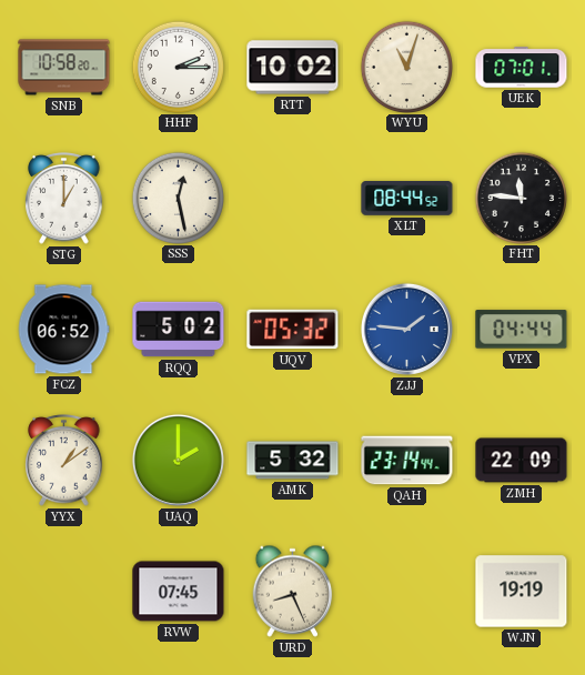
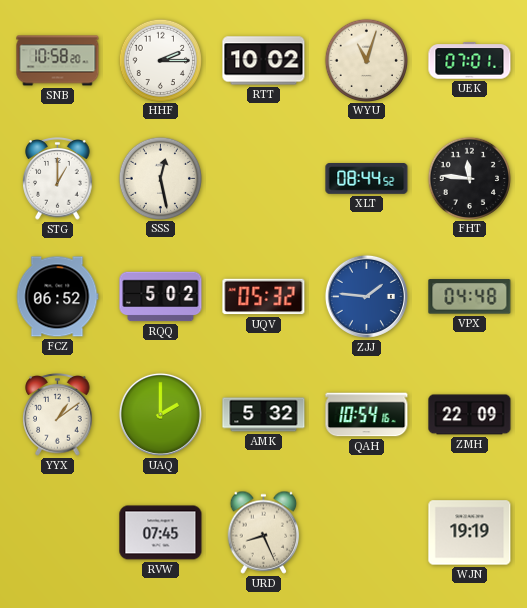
VPX: 04:44 -> 04:48 (470, 297)
QAH: 23:14 -> 10:54 (367, 415)
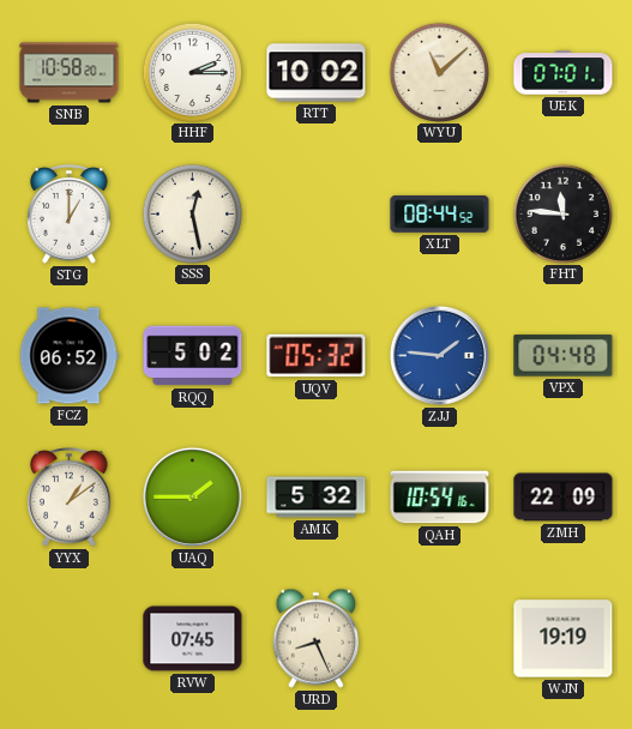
WYU: 11:03 -> 11:08 (439, 72)
UAQ: 2:00 -> 1:45 (192, 496)
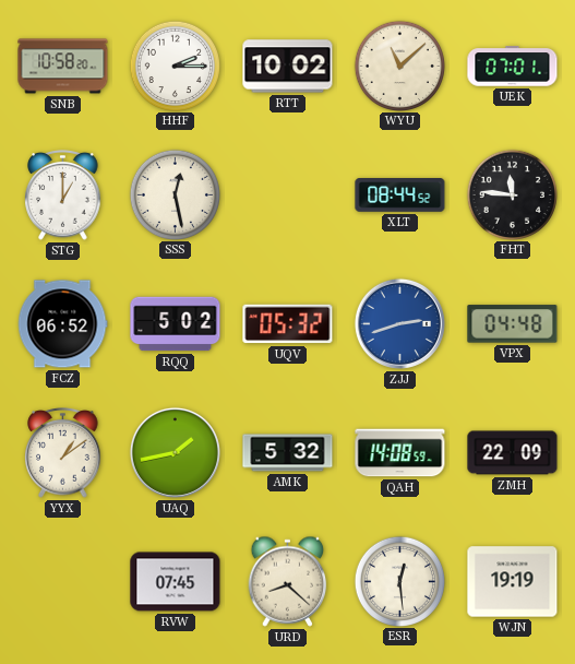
ZJJ: 1:46 -> 2:42 (399, 323)
UAQ: 1:45 -> 1:43 (175, 452)
QAH: 10:54 -> 14:08 (400, 453)
URD: 8:26 -> 8:22 (288, 581)
ESR: none -> 12:29 (399, 581)
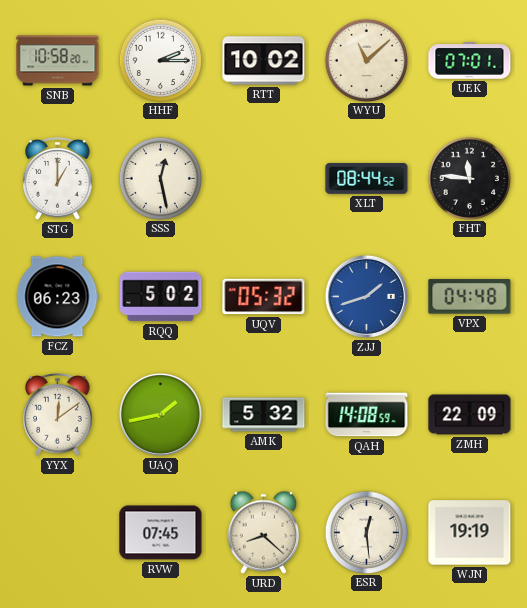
FCZ: 06:52 -> 06:23 (57, 297)
ZJJ: 2:42 -> 1:42 (366, 296)
YYX: 1:09 -> 12:09 (58, 415)
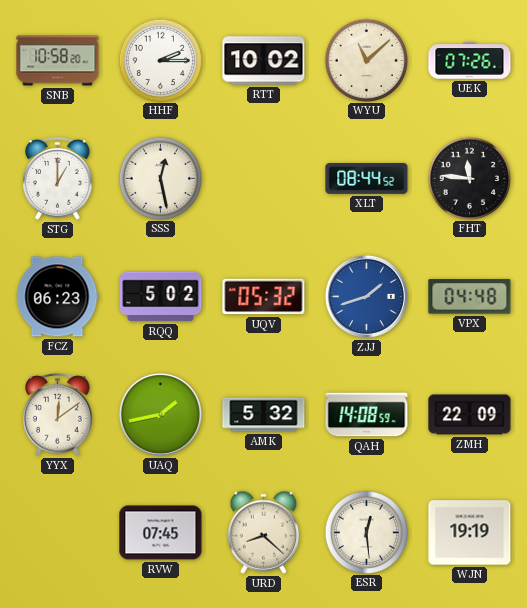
UEK: 07:01 -> 07:26 (470, 61)
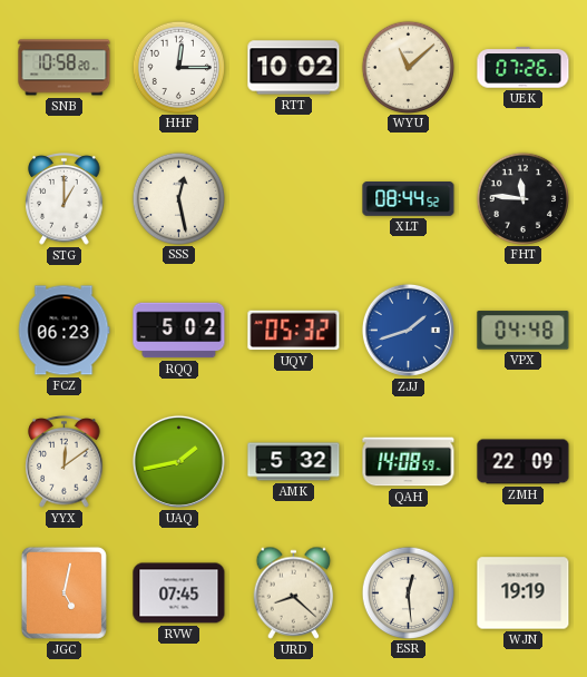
HHF: 2:15 -> 12:15 (178, 67)
JGC: none -> 5:02 (63, 592)
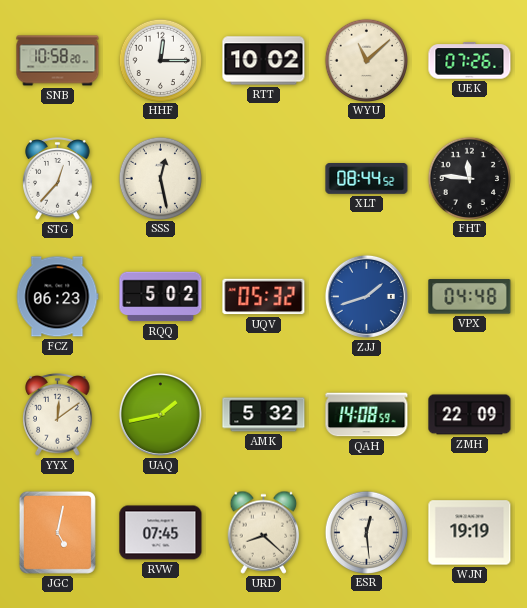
STG: 1:00 -> 12:37 (58, 179)
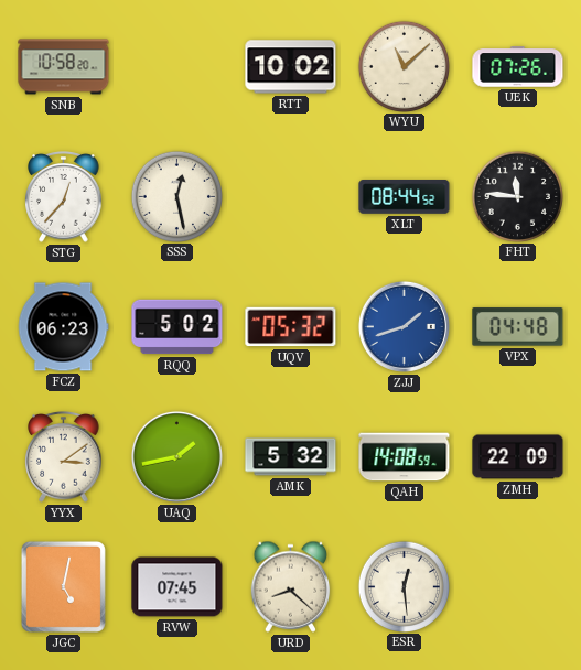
HHF: 12:15 -> none (160, 60)
YYX: 12:09 -> 3:09 (64, 457)
WJN: 19:19 -> none (470, 533)
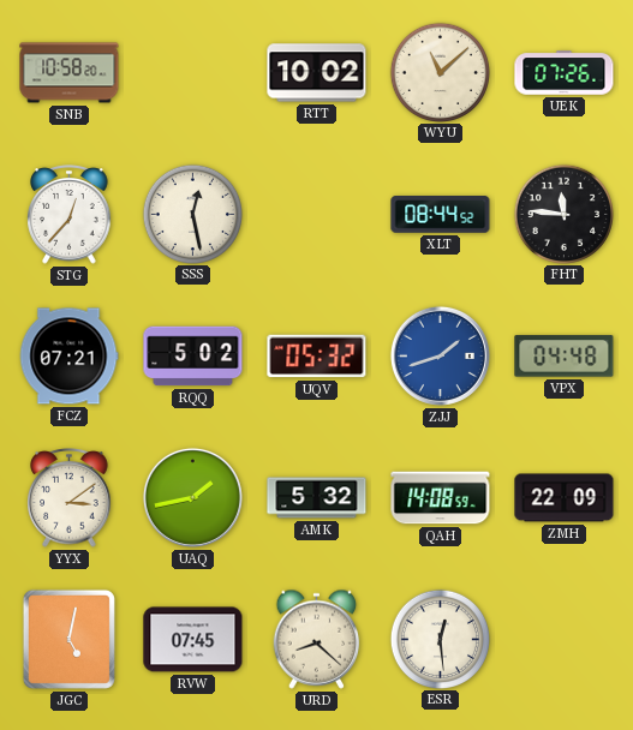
FCZ: 06:23 -> 07:21 (68, 357)
